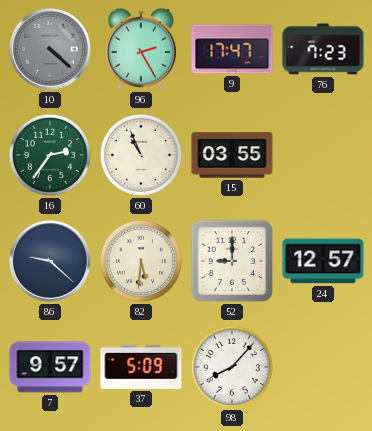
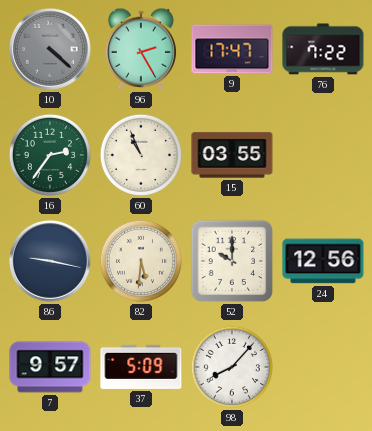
76: 7:23 -> 7:22 (323, 49)
86: 9:22 -> 9:17 (50, 261)
52: 9:00 -> 10:00 (232, 261)
24: 12:57 -> 12:56 (323, 261)
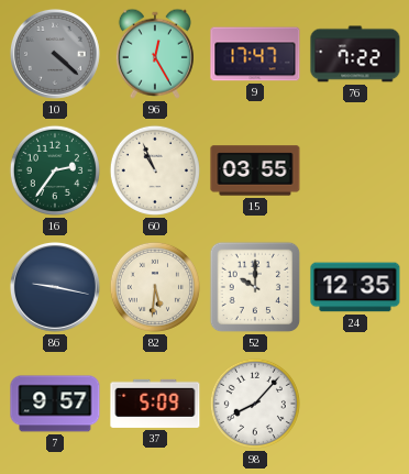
96: 2:25 -> 12:25 (155, 54)
24: 12:56 -> 12:35 (355, 287)
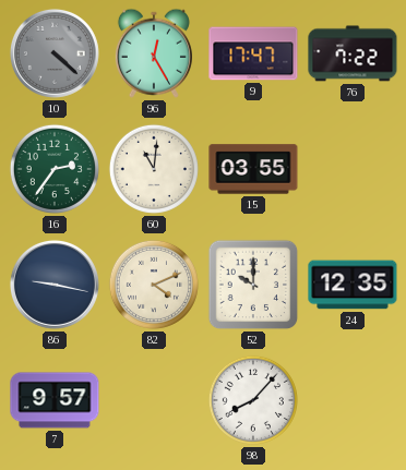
60: 10:56 -> 11:01 (154, 169)
82: 5:31 -> 4:11 (154, 285)
37: 5:09 -> none (155, 404)
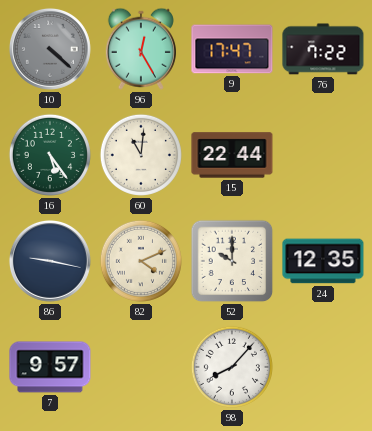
16: 2:36 -> 5:24 (50, 155)
15: 03:55 -> 22:44 (232, 155)
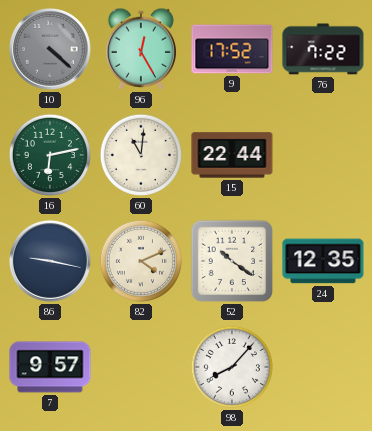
9: 17:47 -> 17:52 (232, 49)
16: 5:24 -> 6:13 (50, 155)
52: 10:00 -> 10:21 (232, 261)
